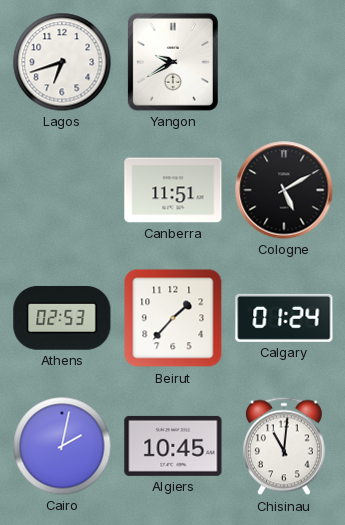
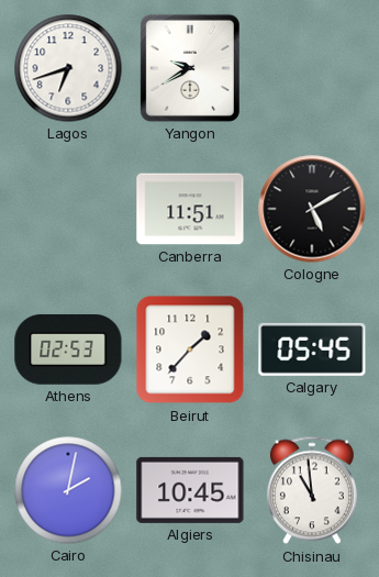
Calgary: 01:24 -> 05:45 (312, 349)
Chisinau: 11:01 -> 10:59 (312, 490)
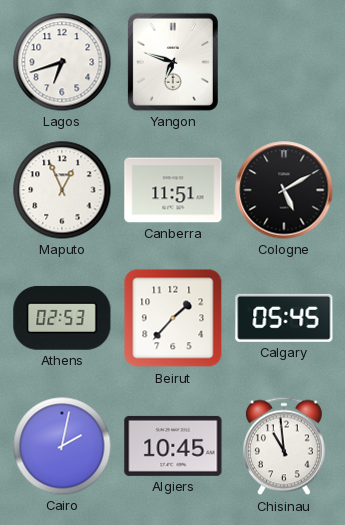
Yangon: 9:40 -> 6:48 (173, 62)
Maputo: none -> 12:56 (62, 190)
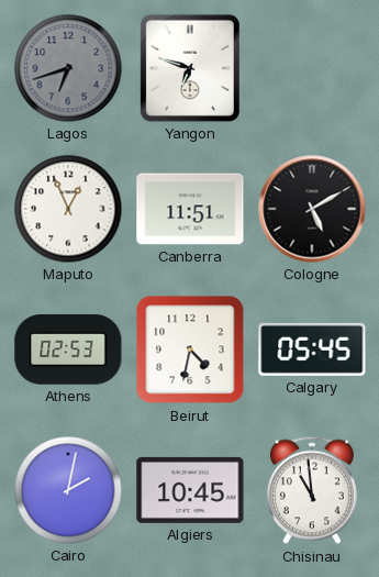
Lagos dial: white -> grey (68, 68)
Beirut: 1:37 -> 4:32 (190, 349)
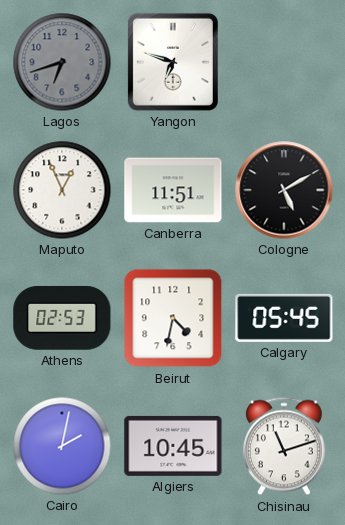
Chisinau: 10:59 -> 11:12 (284, 446)
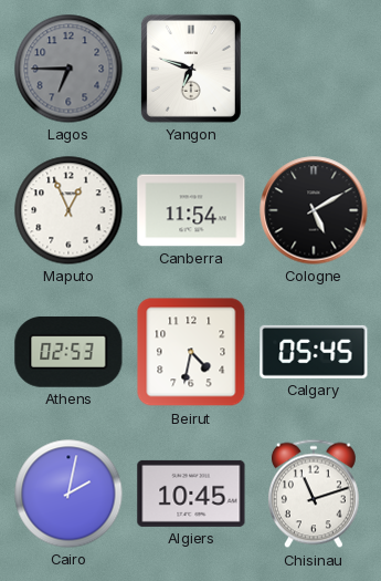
Lagos: 6:42 -> 6:45 (68, 69)
Canberra: 11:51 -> 11:54 (191, 210)
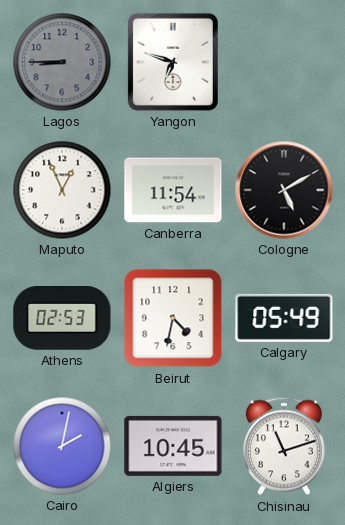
Lagos: 6:45 -> 8:45 (62, 62)
Calgary: 05:45 -> 05:49 (284, 318)
